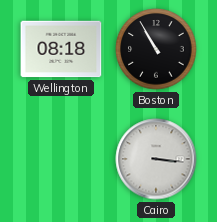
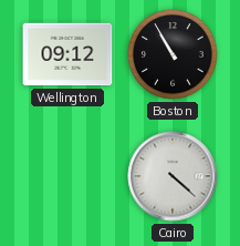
Wellington: 08:18 -> 09:12 (67, 54)
Cairo: 3:16 -> 4:22 (173, 176)
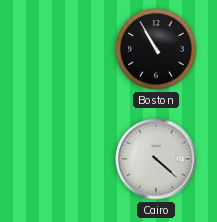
Wellington: 09:12 -> none (67, 54)
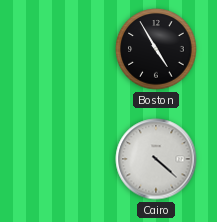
Boston: 10:55 -> 4:55 (156, 49)
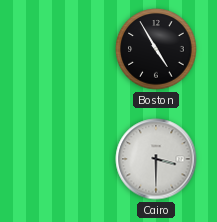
Cairo: 4:22 -> 3:30 (156, 159)
